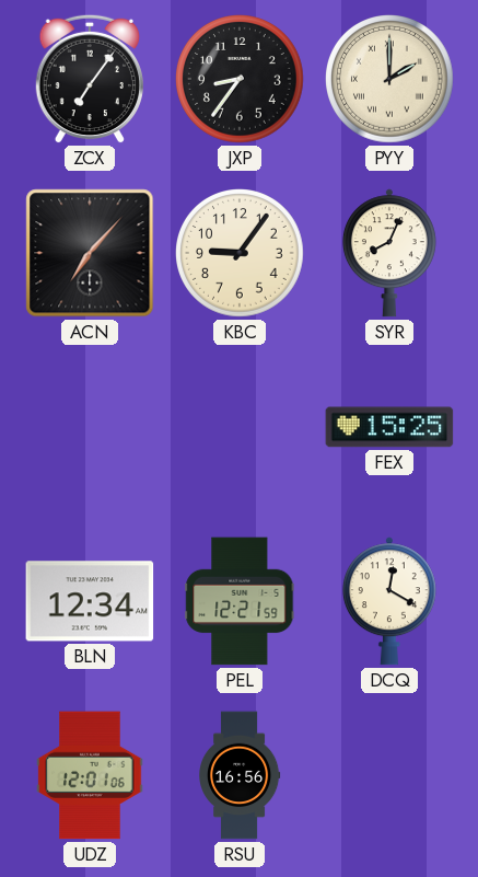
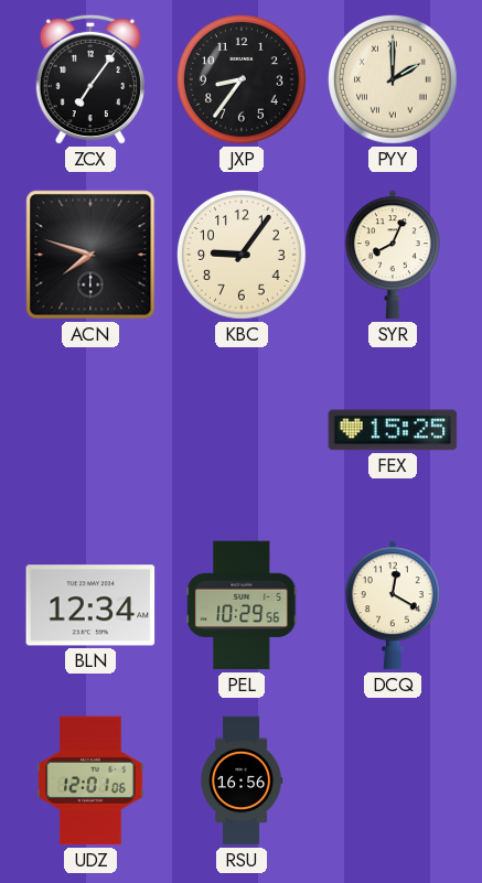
ACN: 7:07 -> 7:48 (90, 255)
PEL: 12:21 -> 10:29 (242, 605)
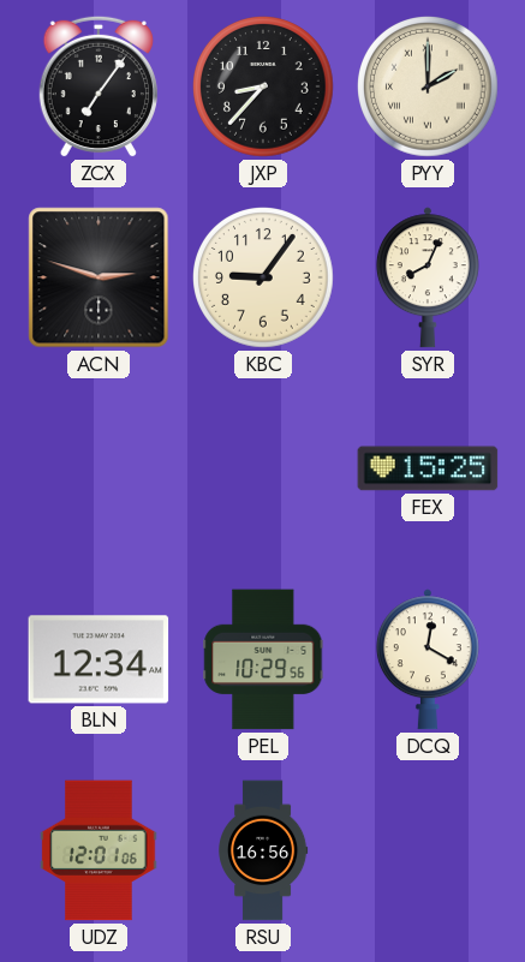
JXP: 8:36 -> 8:37 (264, 88)
ACN: 7:48 -> 2:48 (99, 277)
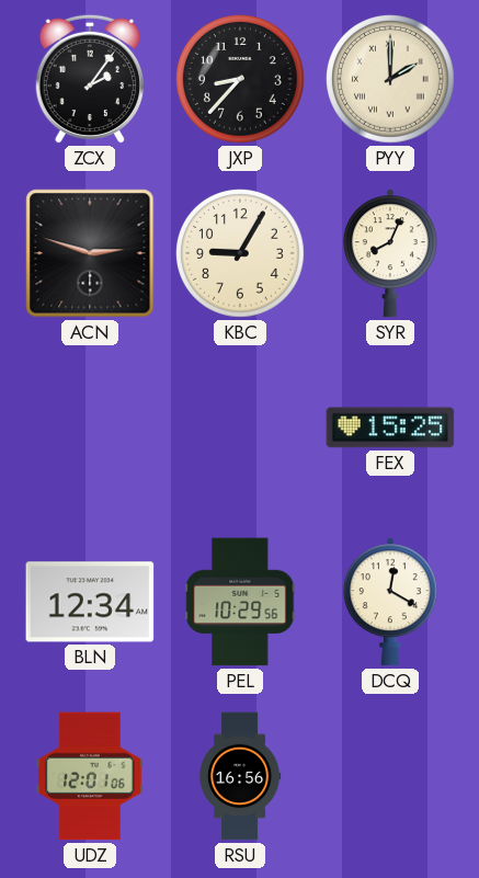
ZCX: 7:06 -> 2:06 (90, 79)
KBC: 9:06 -> 9:05 (241, 254)
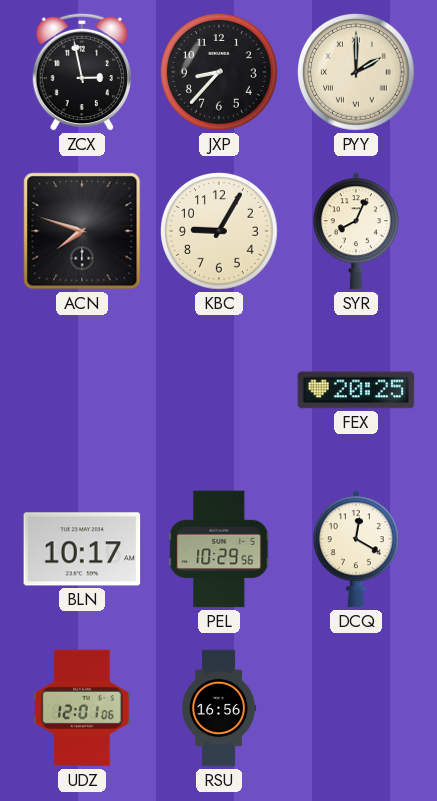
ZCX: 2:06 -> 2:58 (82, 72)
ACN: 2:48 -> 7:48 (82, 231)
FEX: 15:25 -> 20:25 (356, 390)
BLN: 12:34 -> 10:17 (82, 549)
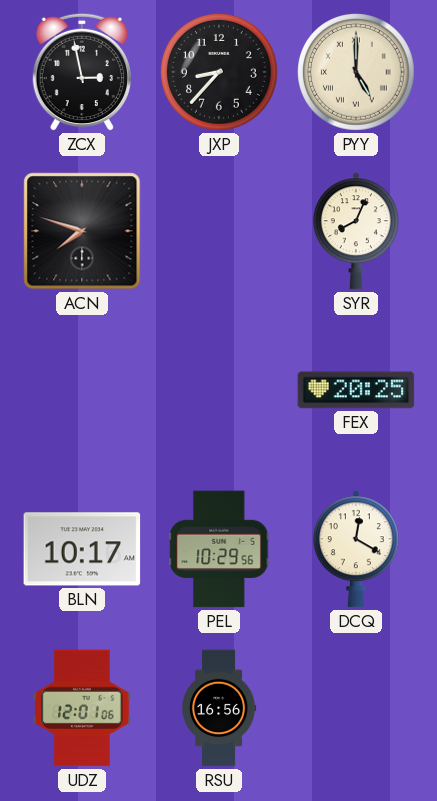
PYY: 2:00 -> 5:00 (357, 73)
KBC: 9:05 -> none (220, 232)
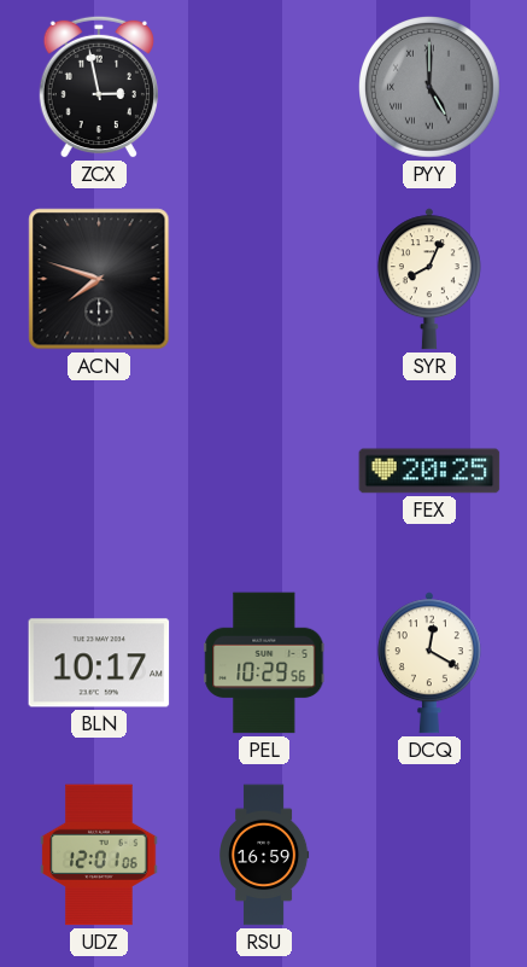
JXP: 8:37 -> none (220, 73)
PYY dial: cream -> grey (431, 88)
RSU: 16:56 -> 16:59 (265, 855)
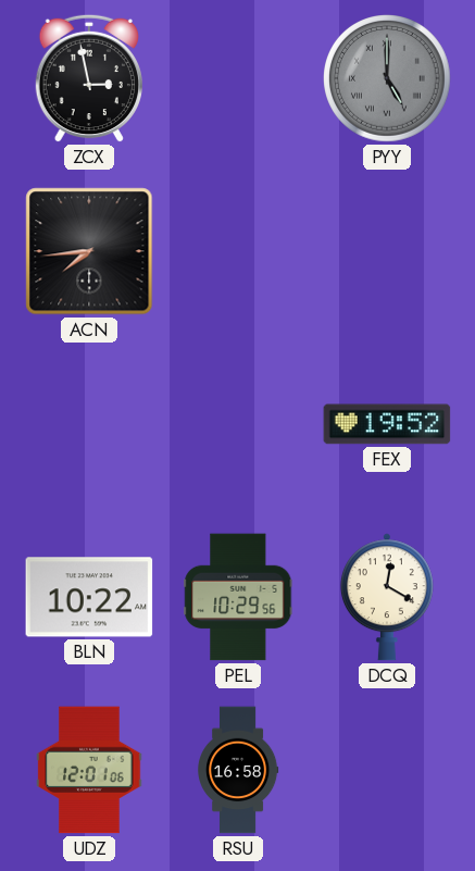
ACN: 7:48 -> 7:44 (89, 251)
SYR: 8:04 -> none (429, 279)
FEX: 20:25 -> 19:52 (387, 424)
BLN: 10:17 -> 10:22 (89, 597)
RSU: 16:59 -> 16:58 (239, 770)
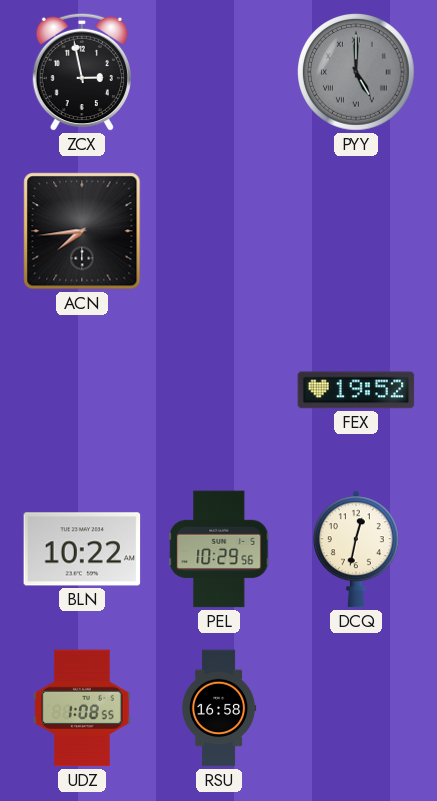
DCQ: 12:20 -> 12:32 (356, 549)
UDZ: 12:01 -> 1:08 (82, 708)
